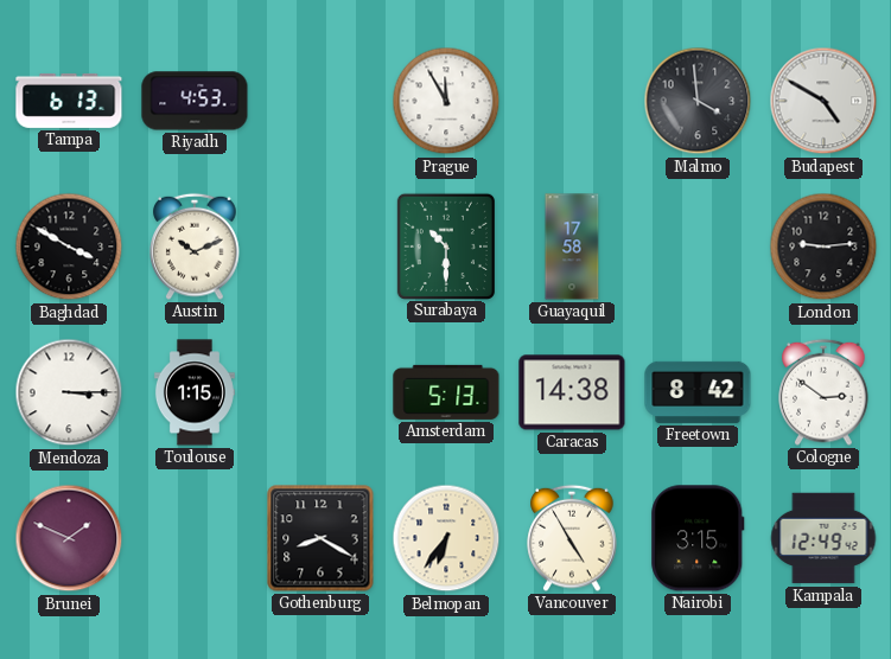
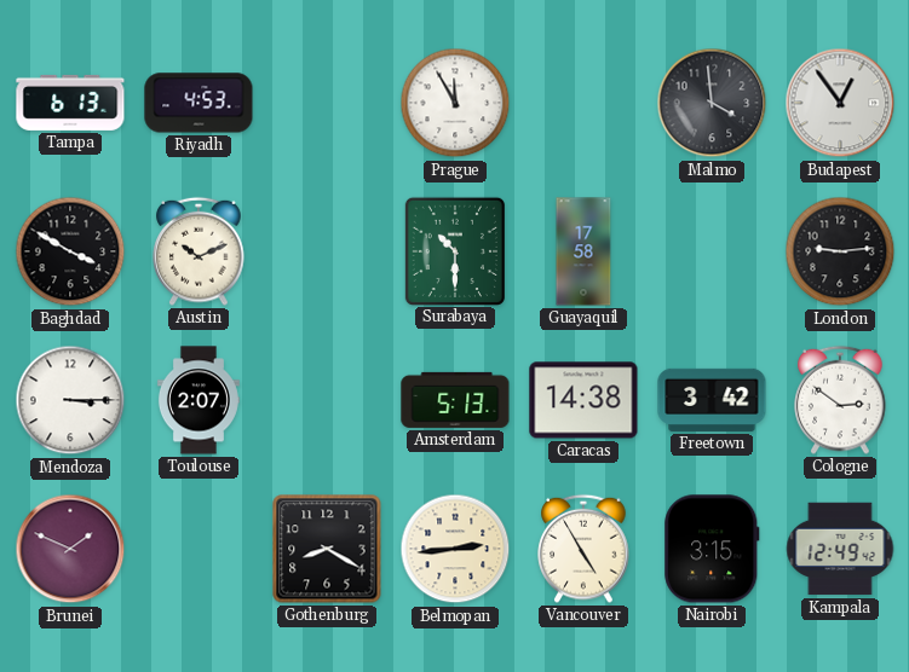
Budapest: 4:50 -> 12:54 (840, 103)
Toulouse: 1:15 -> 2:07 (199, 400)
Freetown: 8:42 -> 3:42 (712, 400)
Belmopan: 6:36 -> 2:44 (455, 549)
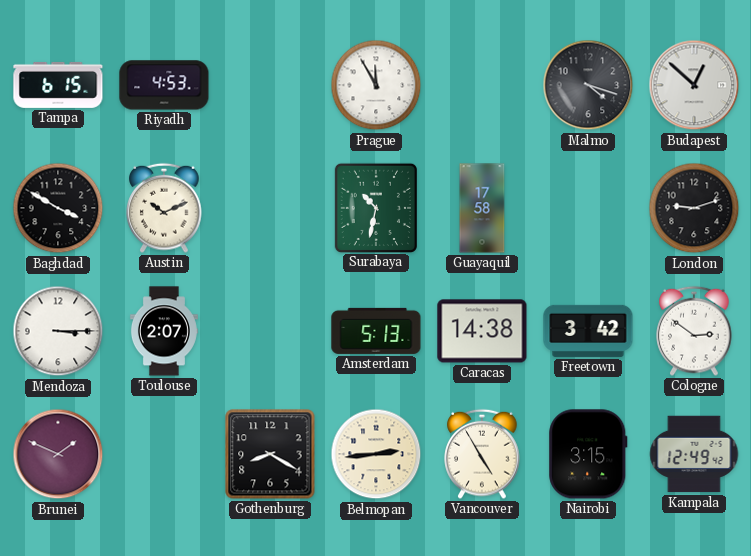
Tampa: 6:13 -> 6:15 (58, 85)
Malmo: 3:59 -> 4:18 (588, 85)
Budapest: 12:54 -> 12:52 (694, 85)
Surabaya: 10:30 -> 10:32 (376, 207)
London: 9:14 -> 9:12 (694, 208)
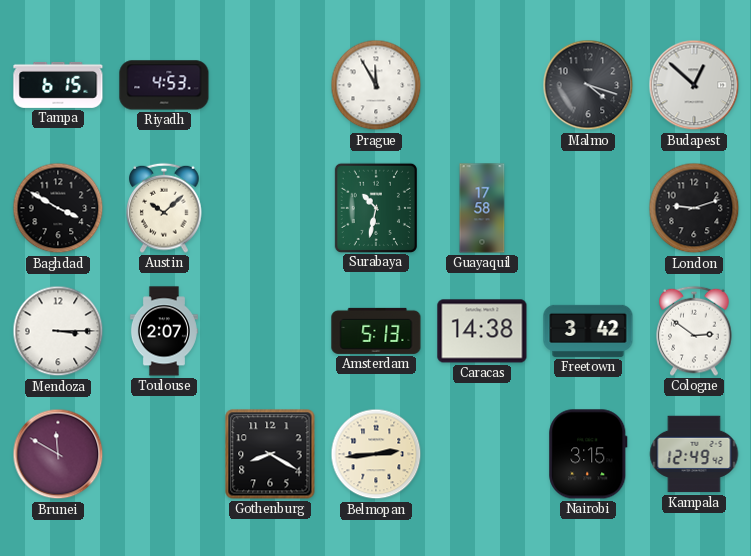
Austin: 10:11 -> 10:08 (164, 208)
Brunei: 1:49 -> 11:50 (58, 454)
Vancouver: 4:55 -> none (482, 454)
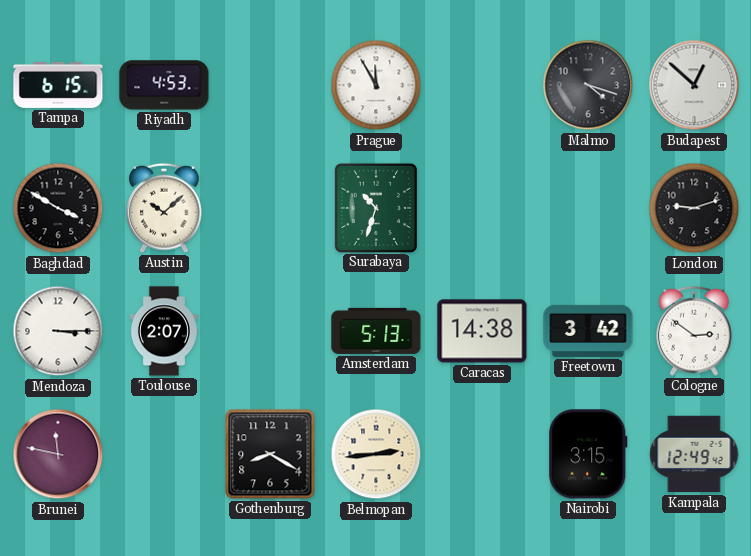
Surabaya: 10:32 -> 10:33 (376, 207)
Guayaquil: 17:58 -> none (482, 208)
Brunei: 11:50 -> 11:47 (58, 454)
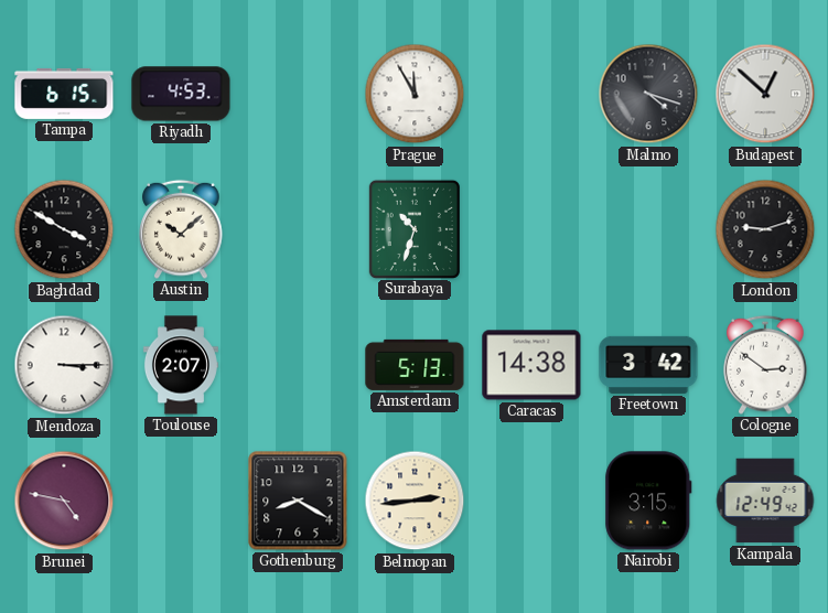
Brunei: 11:47 -> 4:47 (64, 501)
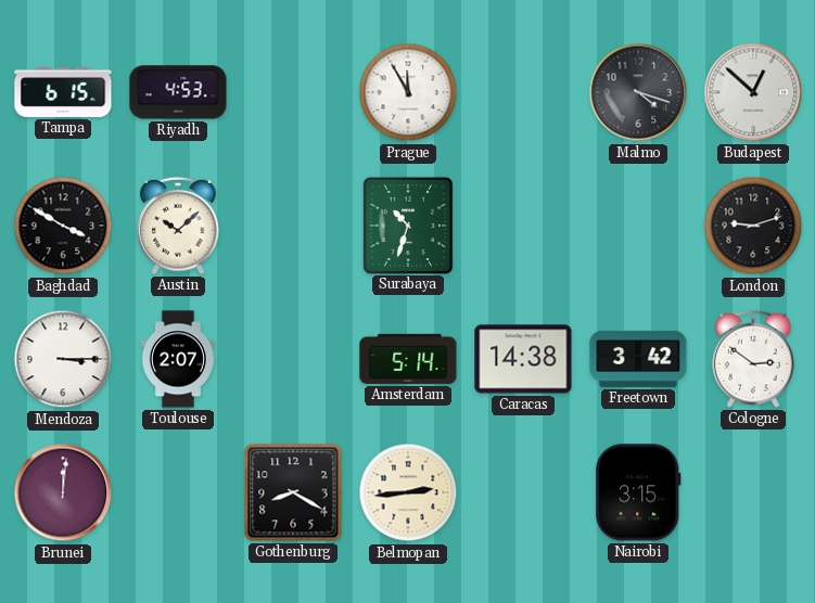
Amsterdam: 5:13 -> 5:14 (408, 359)
Brunei: 4:47 -> 12:01 (63, 492)
Kampala: 12:49 -> none (765, 501)
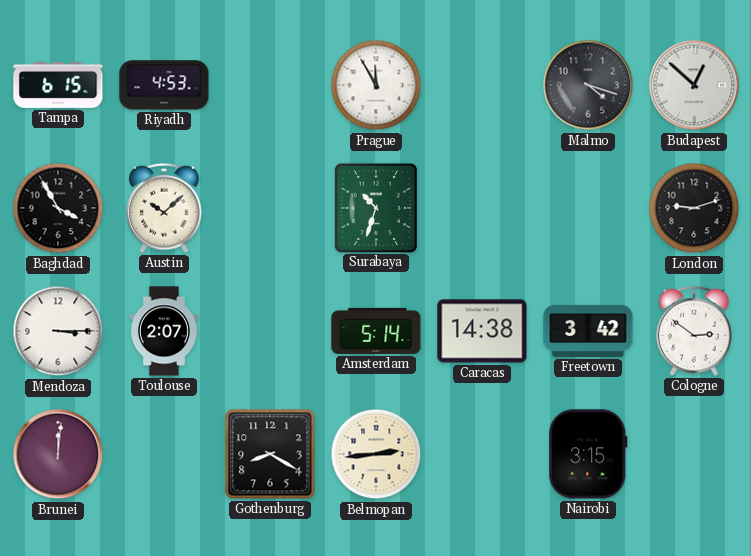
Baghdad: 3:50 -> 3:55 (58, 208)
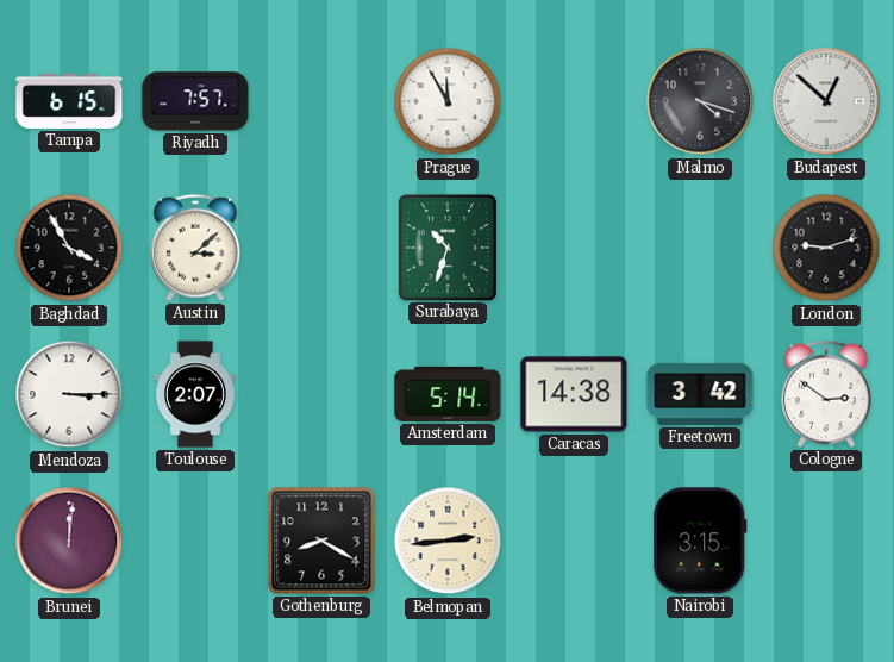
Riyadh: 4:53 -> 7:57 (195, 101)
Austin: 10:08 -> 3:08 (195, 248)
